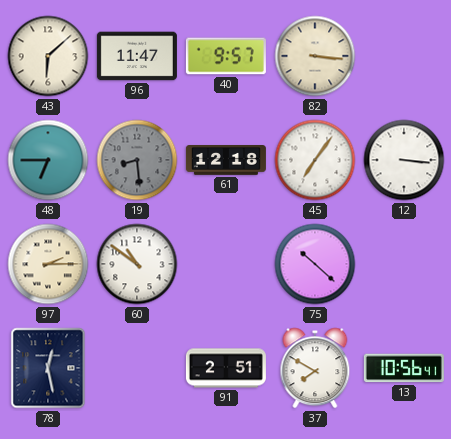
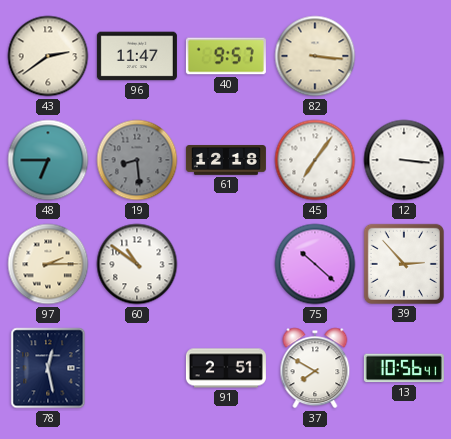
43: 6:08 -> 2:39 (48, 56)
39: none -> 2:53 (404, 264)
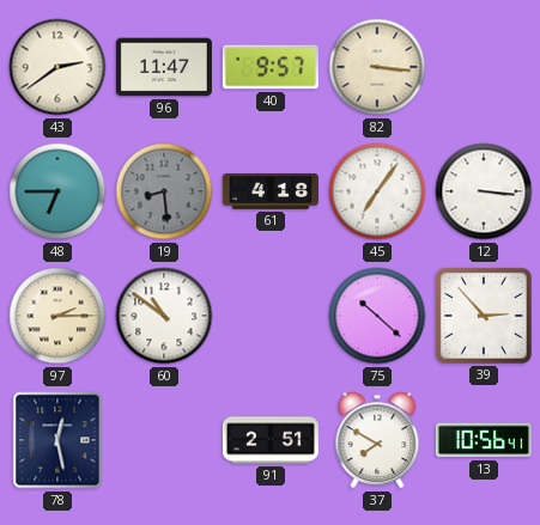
61: 12:18 -> 4:18 (271, 193)
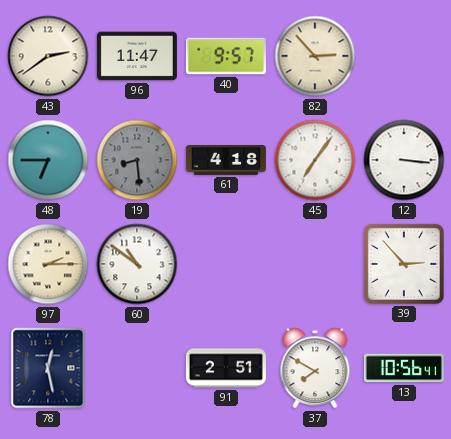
82: 3:16 -> 2:53 (315, 56)
75: 10:22 -> none (377, 316)
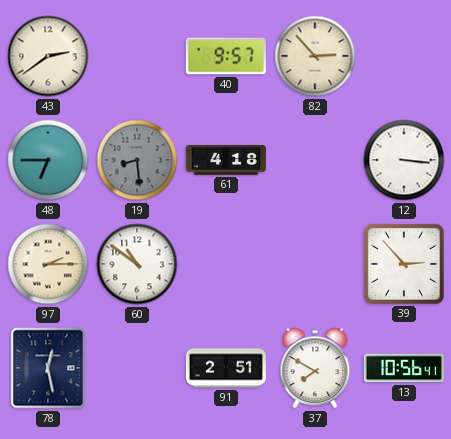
96: 11:47 -> none (137, 56)
45: 7:06 -> none (315, 160)
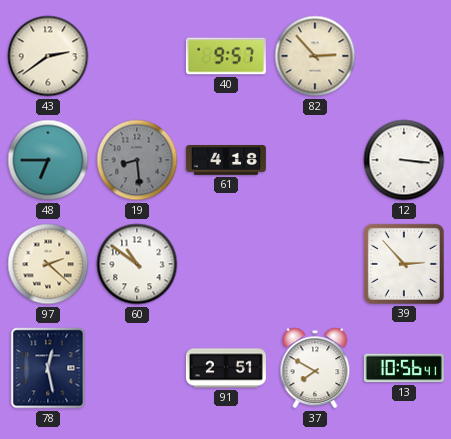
97: 2:15 -> 2:22 (48, 264)
